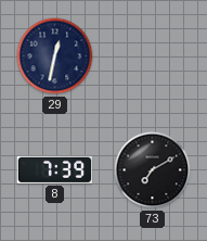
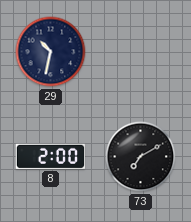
29: 12:32 -> 10:32 (51, 52)
8: 7:39 -> 2:00 (51, 156)
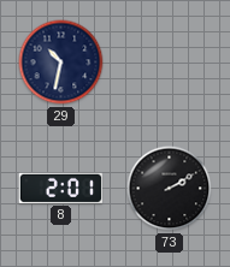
8: 2:00 -> 2:01 (61, 188)
73: 7:10 -> 2:10 (170, 189)
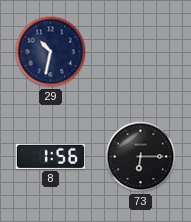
8: 2:01 -> 1:56 (51, 156)
73: 2:10 -> 6:15 (141, 157)
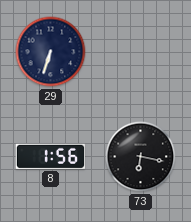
29: 10:32 -> 6:33 (51, 52)
73: 6:15 -> 6:17 (141, 157)
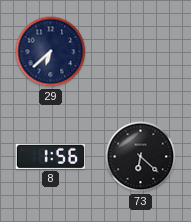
29: 6:33 -> 6:38 (51, 52)
73: 6:17 -> 6:22 (141, 157)
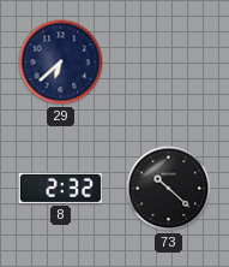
8: 1:56 -> 2:32 (61, 188)
73: 6:22 -> 10:22 (169, 189)
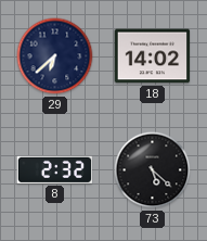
18: none -> 14:02 (153, 56)
73: 10:22 -> 5:22 (153, 170)
